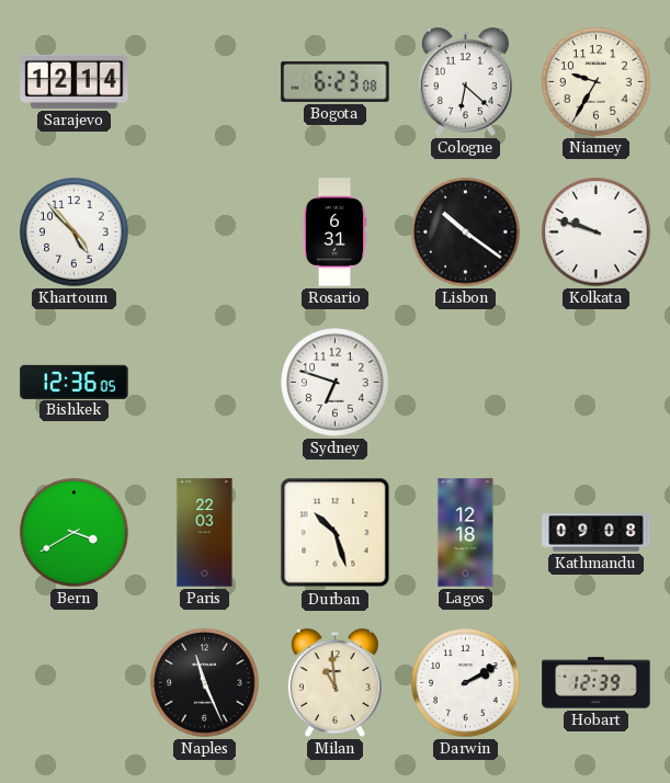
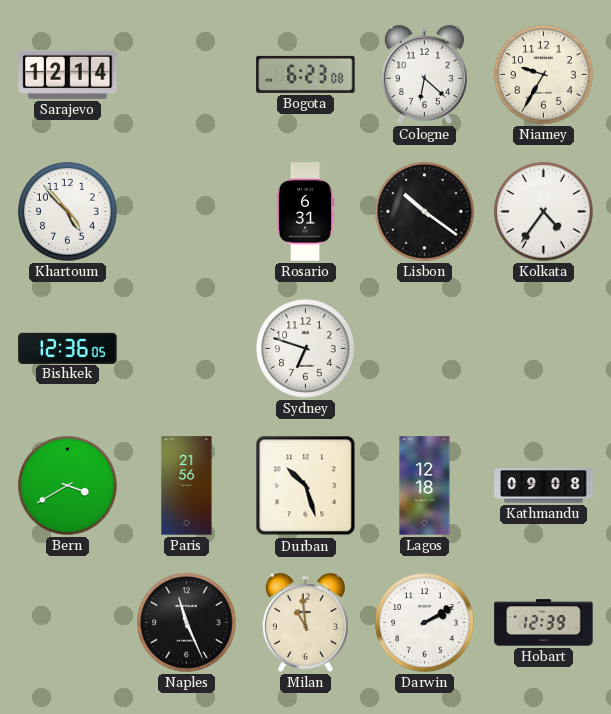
Kolkata: 9:48 -> 4:36 (544, 212)
Paris: 22:03 -> 21:56 (187, 486)
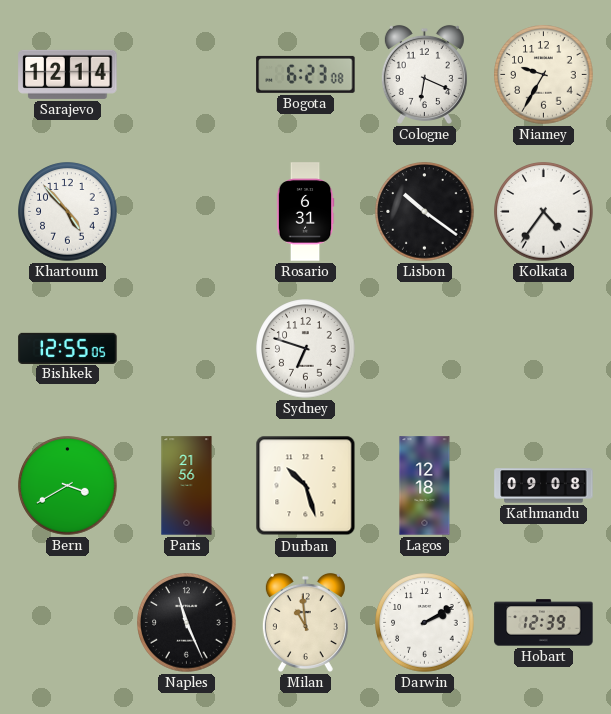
Cologne: 6:22 -> 6:19 (424, 74)
Bishkek: 12:36 -> 12:55 (68, 348)
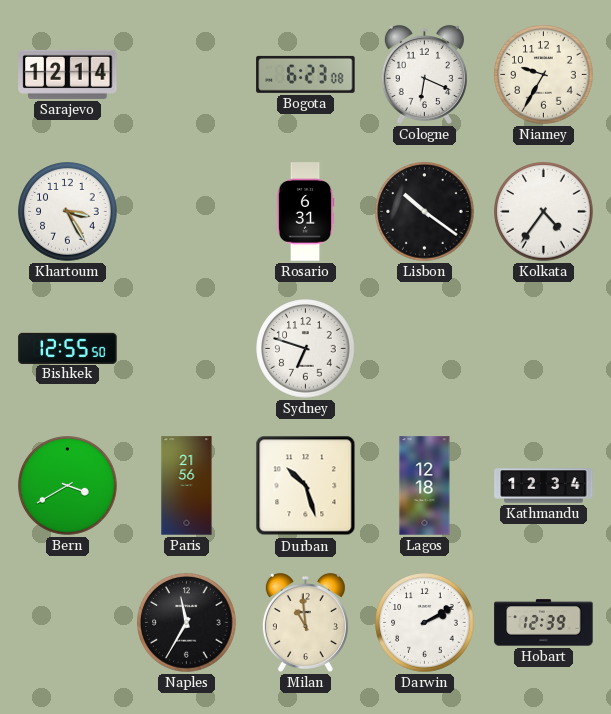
Khartoum: 4:53 -> 3:25 (68, 212)
Bishkek: 12:55:05 -> 12:55:50 (68, 348)
Kathmandu: 09:08 -> 12:34 (544, 486)
Naples: 11:26 -> 11:35 (187, 623)
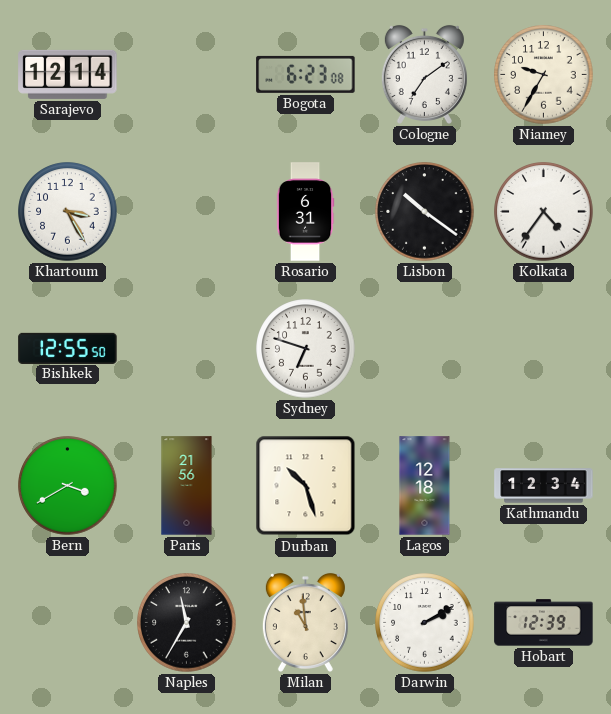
Cologne: 6:19 -> 7:09 (424, 74)
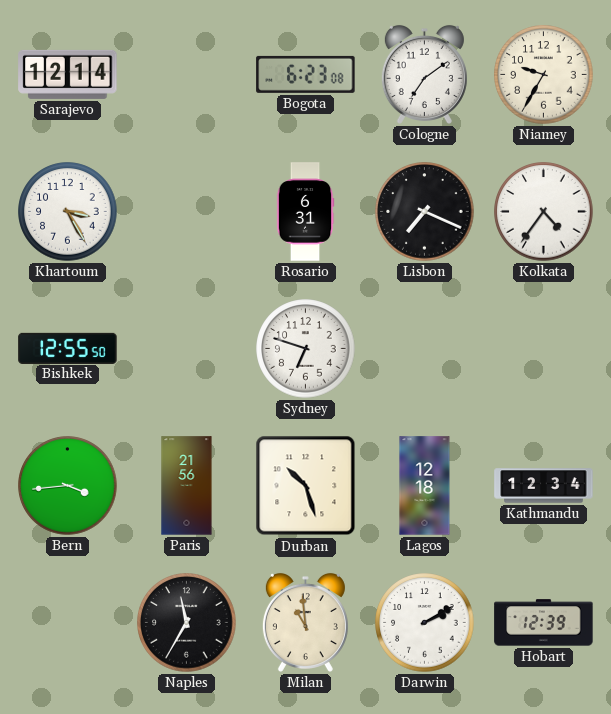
Lisbon: 10:21 -> 7:19 (425, 212)
Bern: 3:40 -> 3:44 (68, 486)
